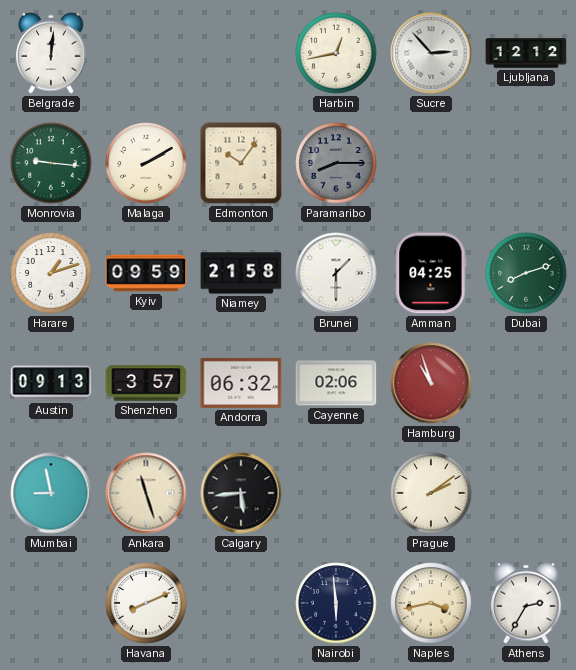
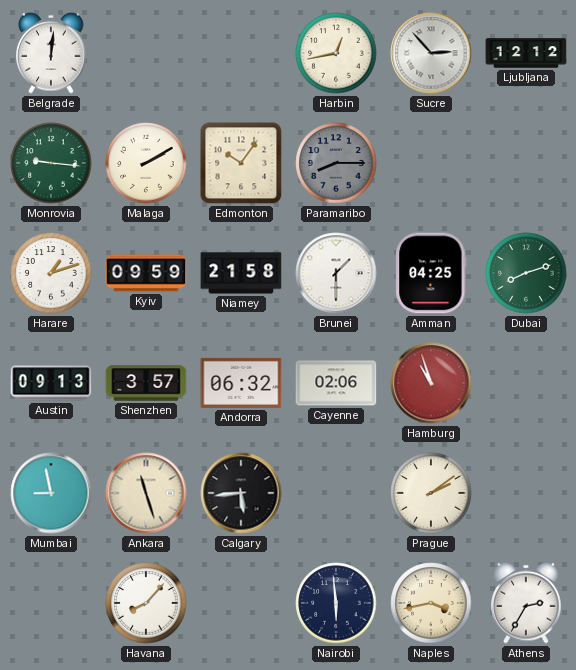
Havana: 8:11 -> 8:07 (146, 603)
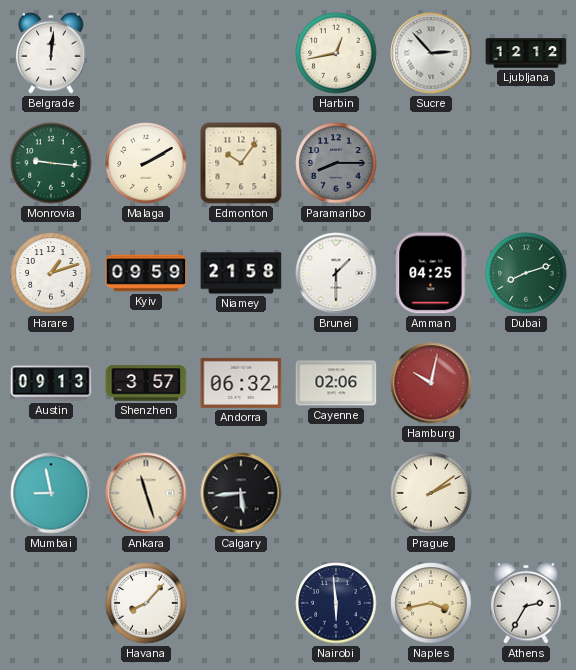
Hamburg: 10:57 -> 10:02 (431, 383)
